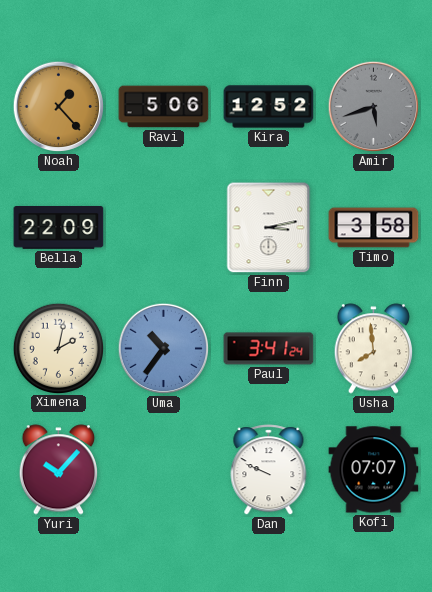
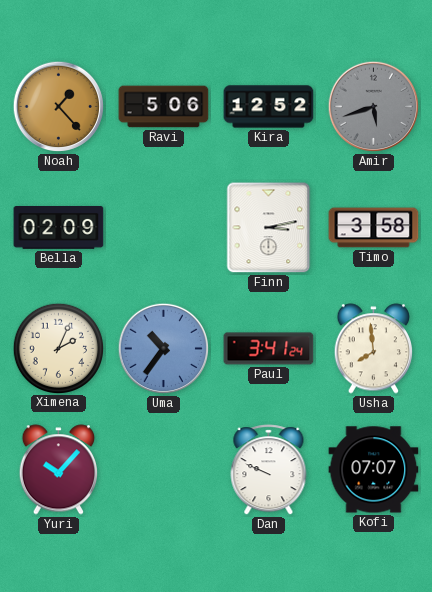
Bella: 22:09 -> 02:09 (59, 228)
Ximena: 2:02 -> 2:04 (58, 348)
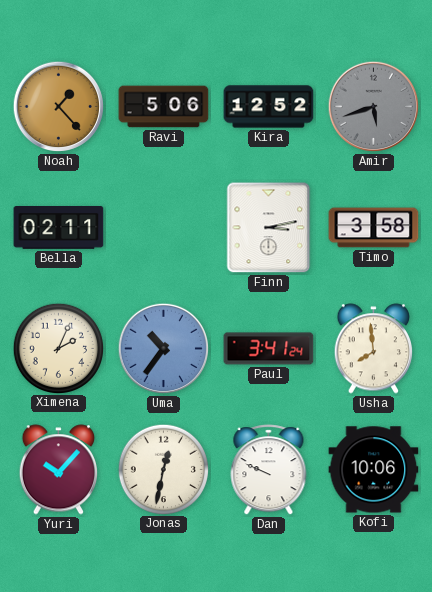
Bella: 02:09 -> 02:11 (59, 228)
Jonas: none -> 12:32 (163, 469)
Kofi: 07:07 -> 10:06 (374, 470)
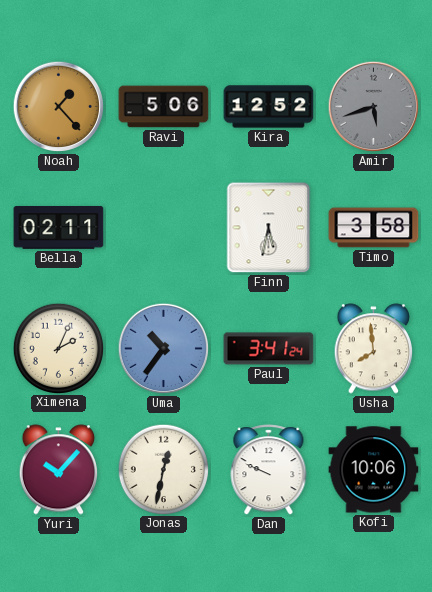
Finn: 3:13 -> 5:32 (269, 228)
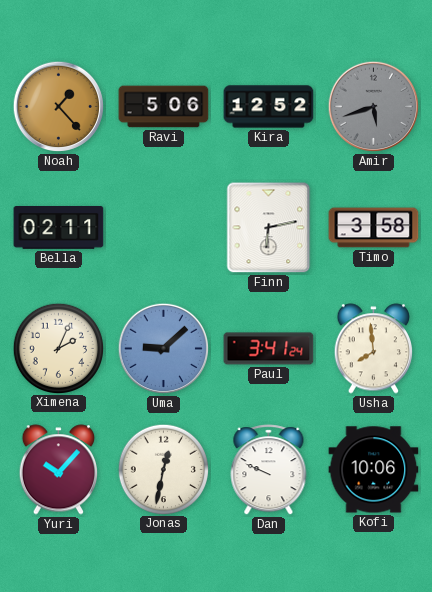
Finn: 5:32 -> 6:13 (269, 228)
Uma: 10:36 -> 9:08 (164, 349)
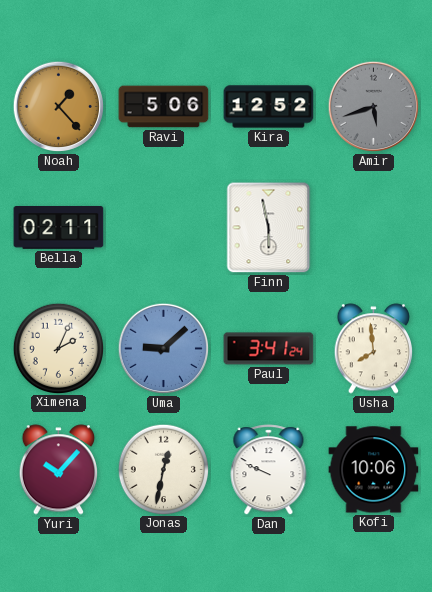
Finn: 6:13 -> 5:58 (269, 228)
Timo: 3:58 -> none (374, 228)
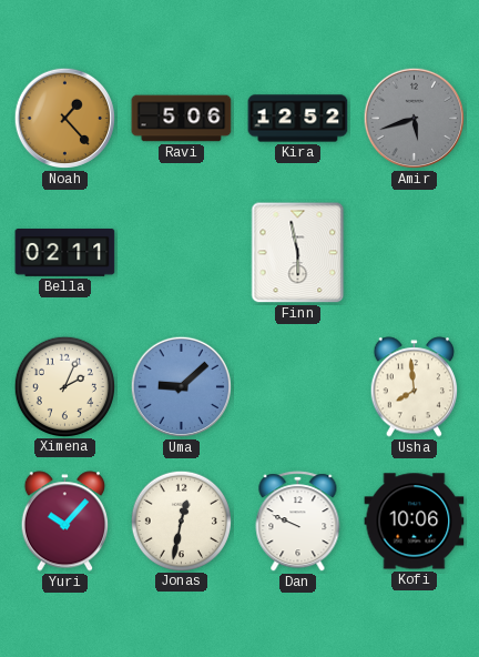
Paul: 3:41 -> none (269, 349)
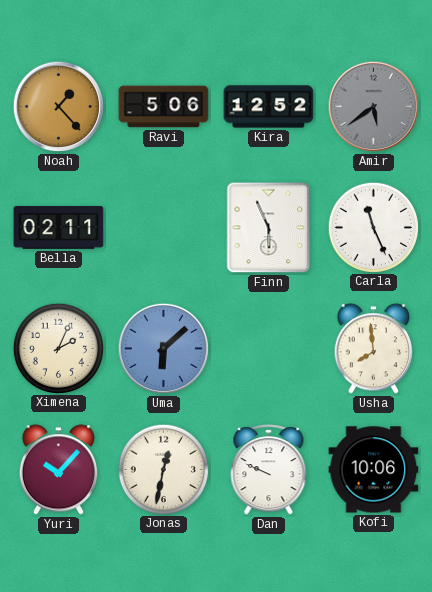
Amir: 5:42 -> 5:39 (374, 107)
Finn: 5:58 -> 5:56 (269, 228)
Carla: none -> 11:26 (373, 227)
Uma: 9:08 -> 6:08 (164, 349)
